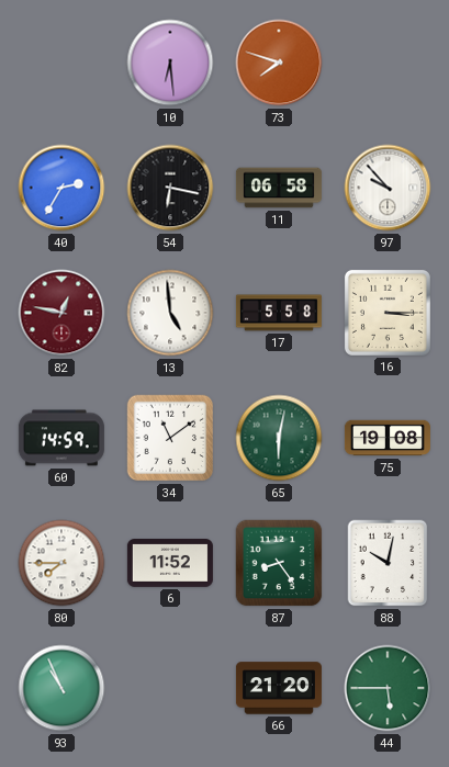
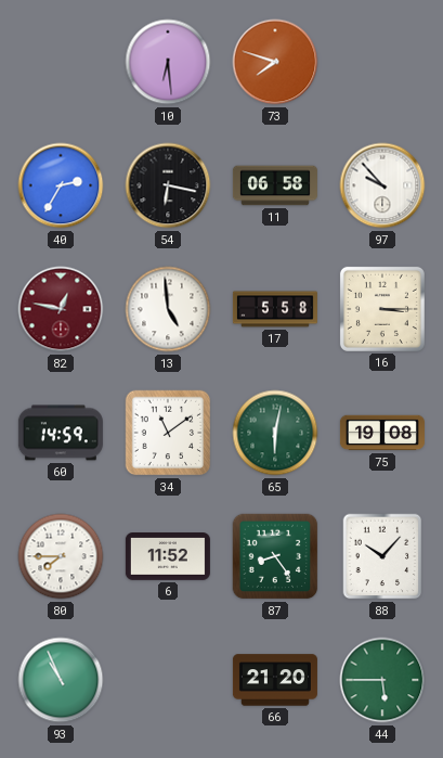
88: 10:02 -> 10:07 (382, 556)
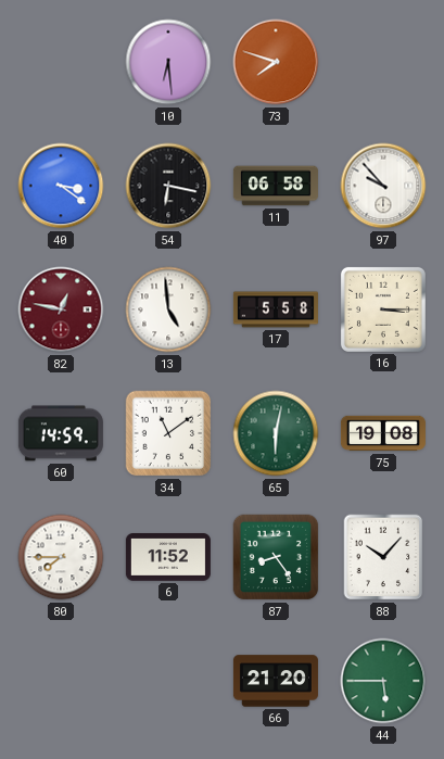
40: 2:35 -> 3:21 (61, 186)
93: 10:56 -> none (61, 680)
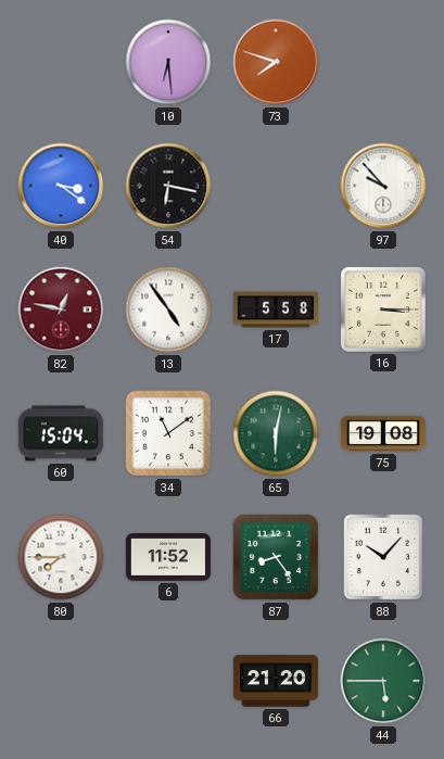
11: 06:58 -> none (276, 186)
13: 4:59 -> 4:54 (168, 309)
60: 14:59 -> 15:04 (61, 433)
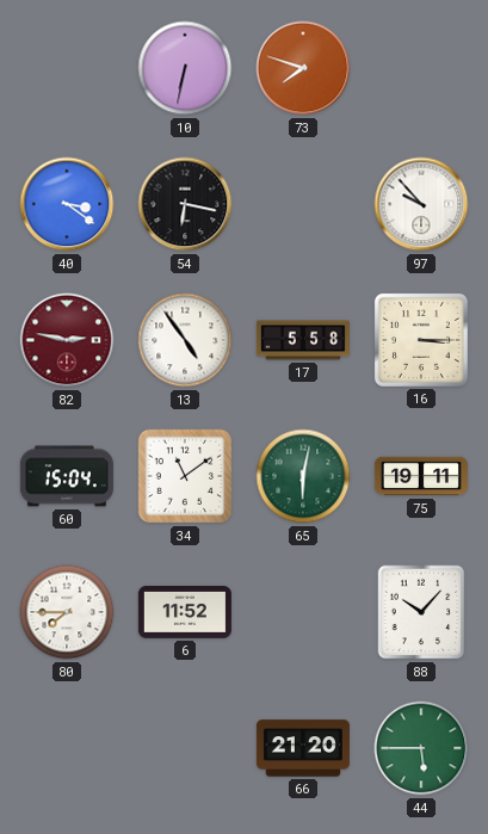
10: 6:29 -> 6:32 (185, 68)
82: 12:47 -> 2:47 (67, 340)
75: 19:08 -> 19:11 (421, 476)
87: 8:24 -> none (276, 557)
